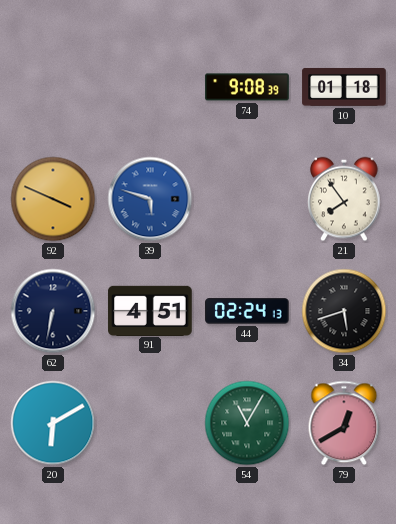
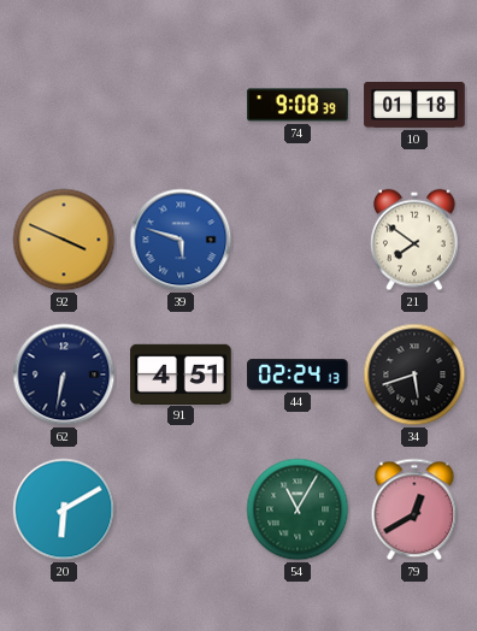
21: 7:54 -> 7:51 (414, 240)
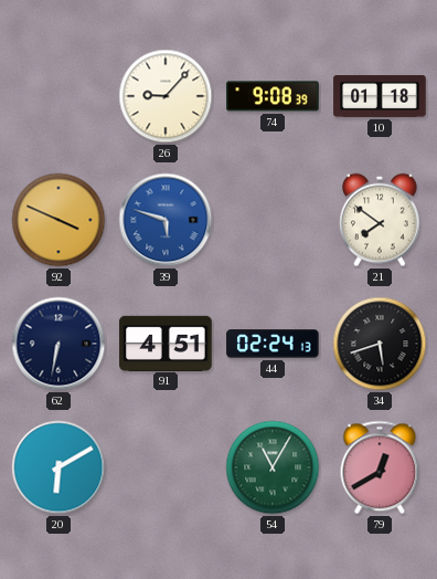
26: none -> 9:07 (166, 96)
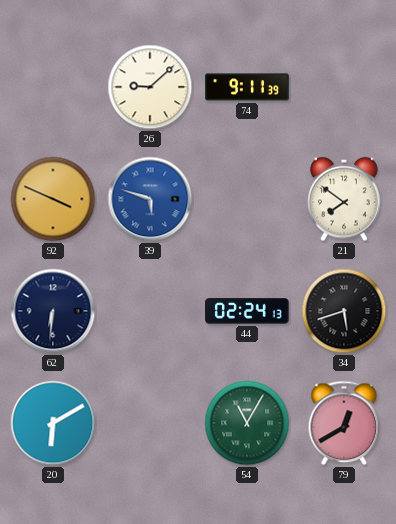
26: 9:07 -> 9:08 (150, 87)
74: 9:08 -> 9:11 (247, 87)
10: 01:18 -> none (380, 96)
62: 6:32 -> 6:31 (53, 311)
91: 4:51 -> none (166, 343)
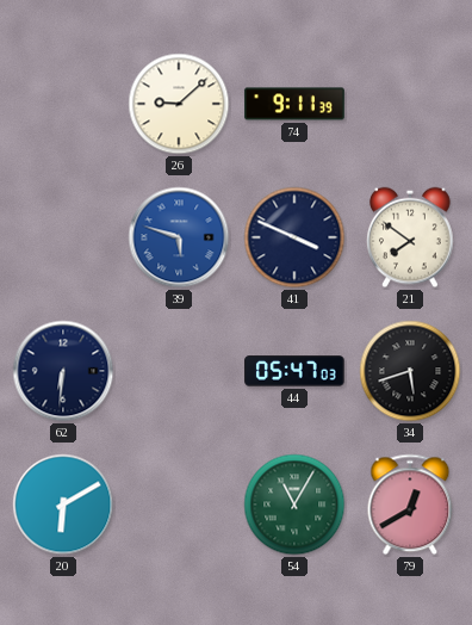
92: 3:49 -> none (53, 199)
41: none -> 3:49 (294, 237)
44: 02:24 -> 05:47 (294, 371)
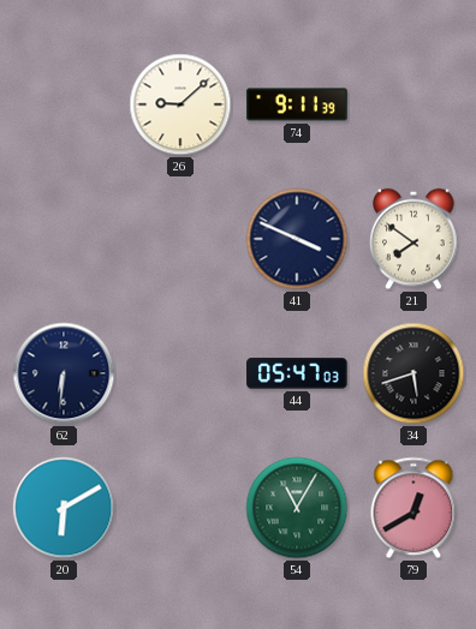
39: 5:48 -> none (179, 237)
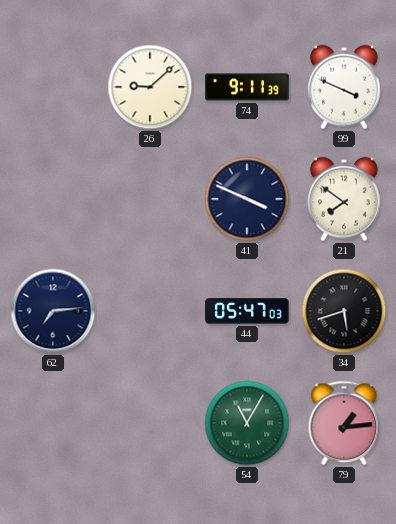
99: none -> 3:49 (344, 87)
62: 6:31 -> 7:14 (53, 311)
20: 6:10 -> none (64, 508)
79: 12:40 -> 1:14 (344, 423)
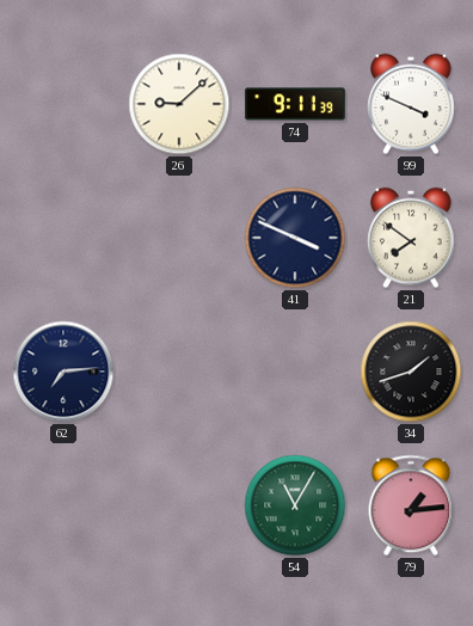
44: 05:47 -> none (247, 311)
34: 5:42 -> 1:42 (411, 372)
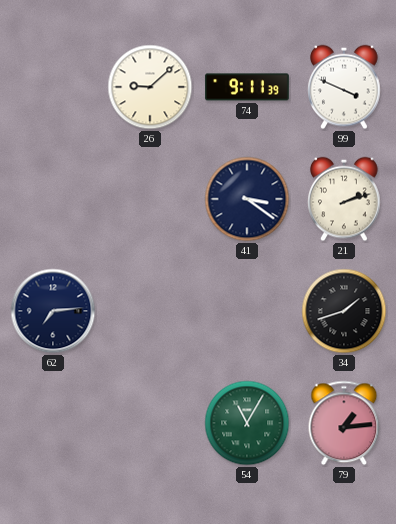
41: 3:49 -> 3:21 (247, 199)
21: 7:51 -> 2:12 (344, 199)
